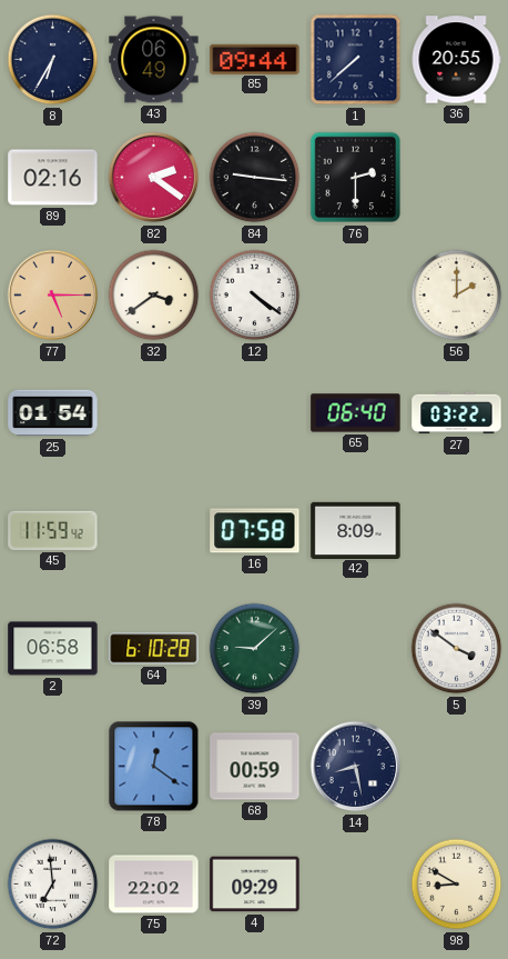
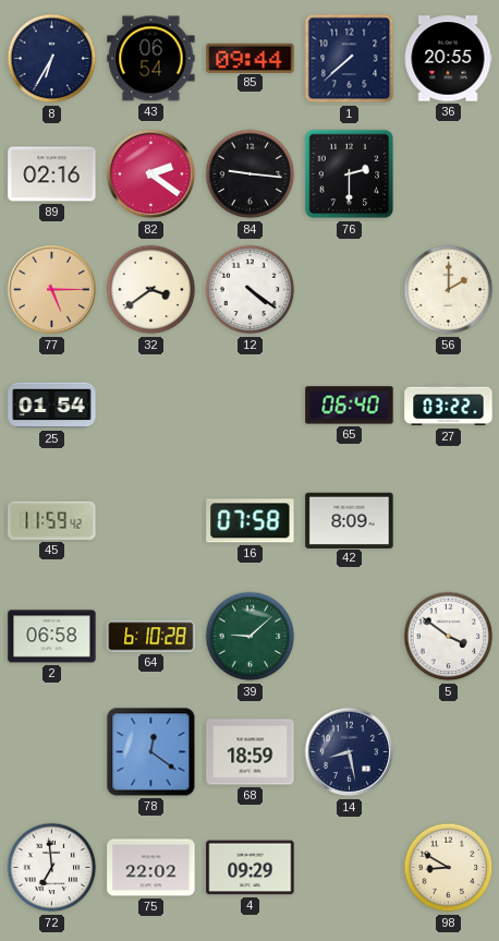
43: 06:49 -> 06:54 (151, 59)
68: 00:59 -> 18:59 (251, 752)
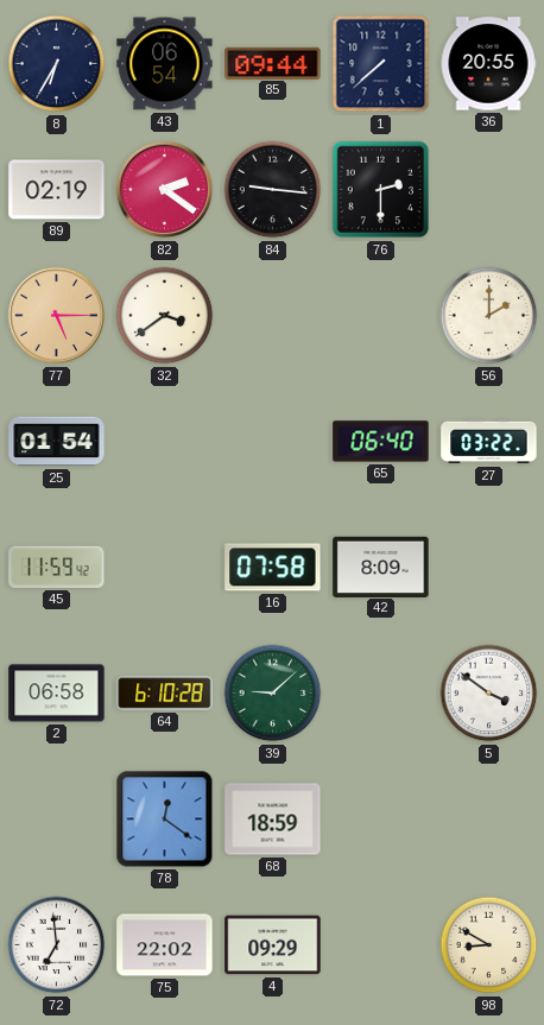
89: 02:16 -> 02:19 (57, 190)
12: 4:21 -> none (251, 290)
14: 8:28 -> none (350, 752)
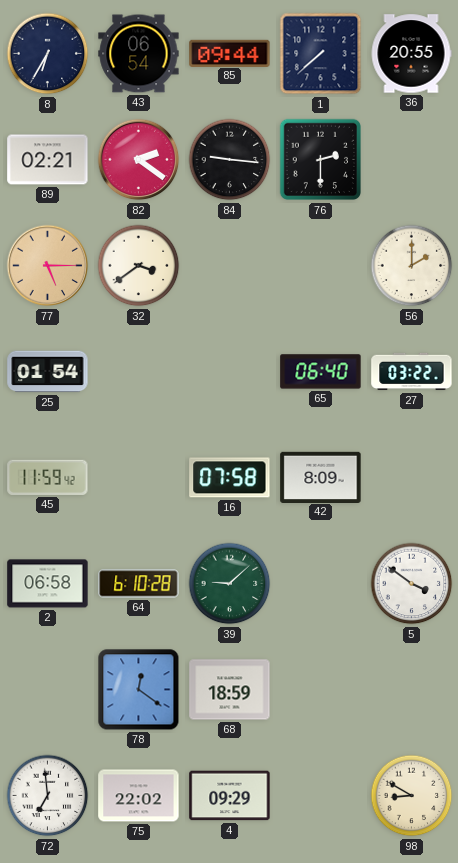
89: 02:19 -> 02:21 (48, 160)
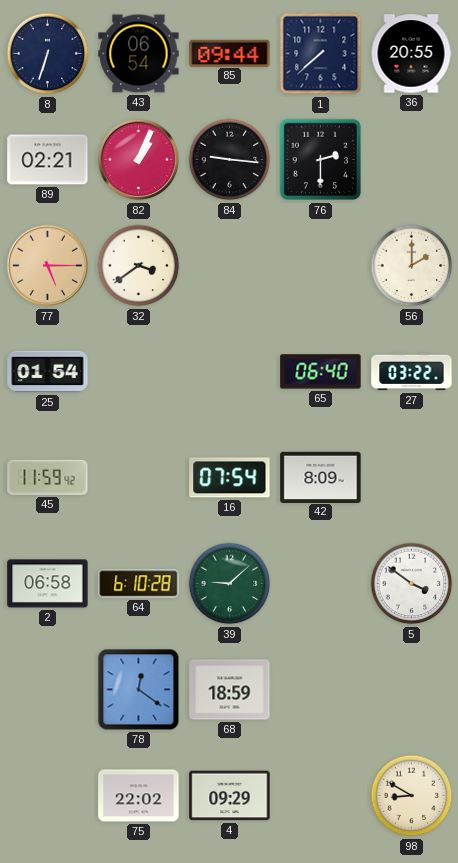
8: 6:35 -> 6:33 (48, 54)
82: 2:21 -> 1:04 (139, 160)
16: 07:58 -> 07:54 (230, 478)
72: 6:59 -> none (48, 796)
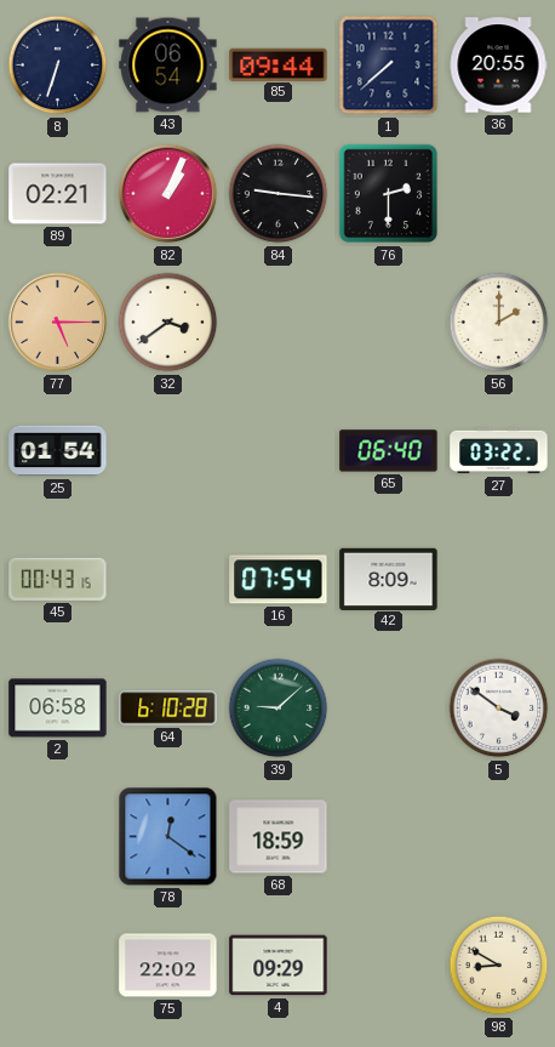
45: 11:59 -> 00:43 (58, 579)
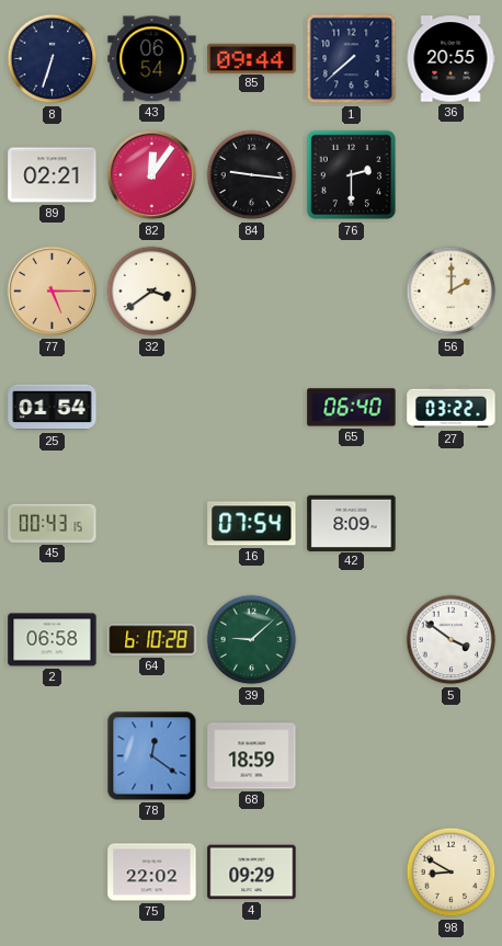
82: 1:04 -> 12:06 (152, 175)
